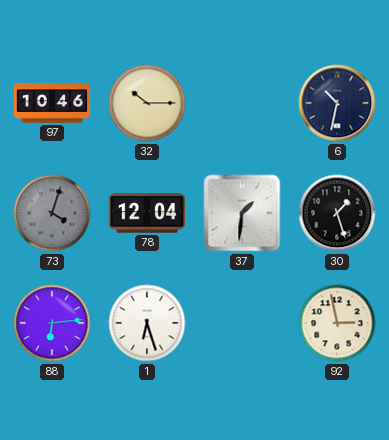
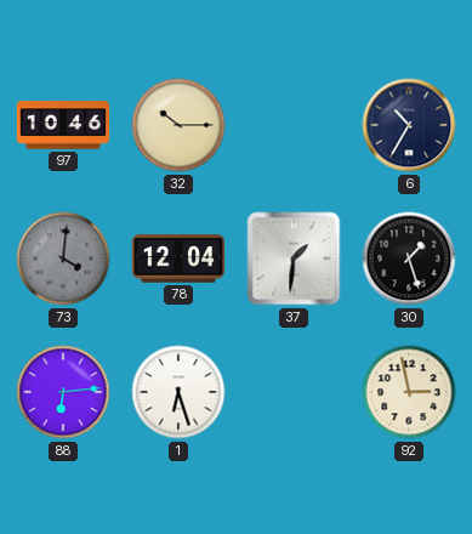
6: 10:32 -> 10:35 (409, 125)
73: 4:03 -> 4:01 (63, 259)
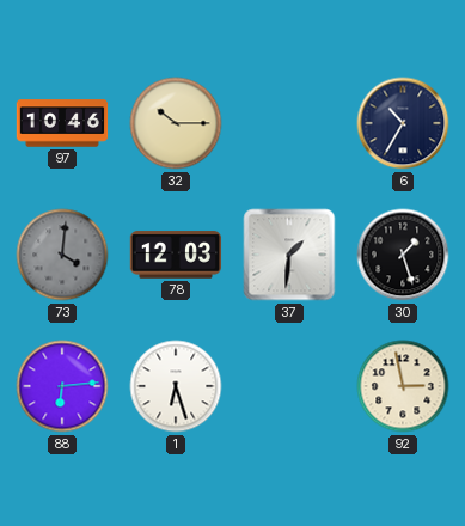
78: 12:04 -> 12:03 (176, 255)
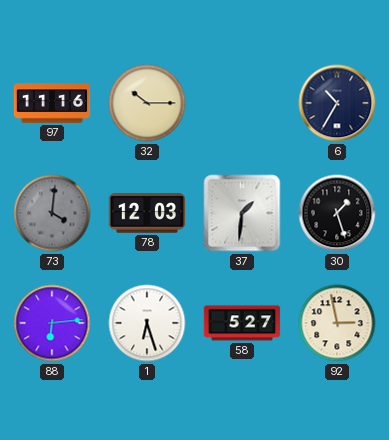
97: 10:46 -> 11:16 (52, 103)
58: none -> 5:27 (242, 323)
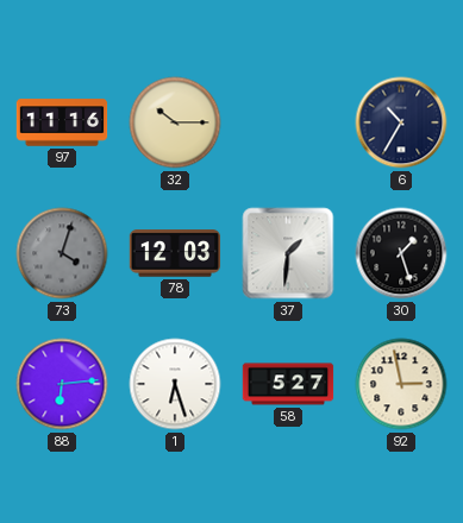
73: 4:01 -> 4:03 (62, 253)
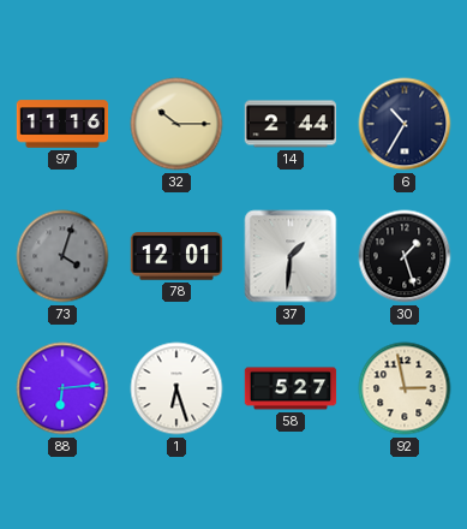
14: none -> 2:44 (291, 124)
78: 12:03 -> 12:01 (176, 256)
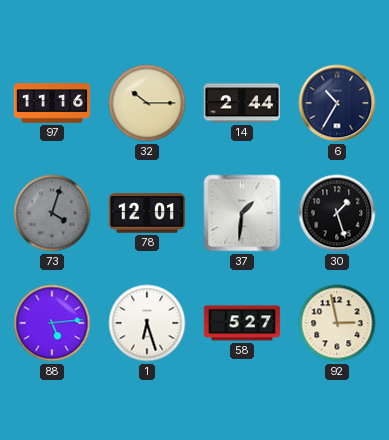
88: 6:14 -> 5:14 (52, 323)
